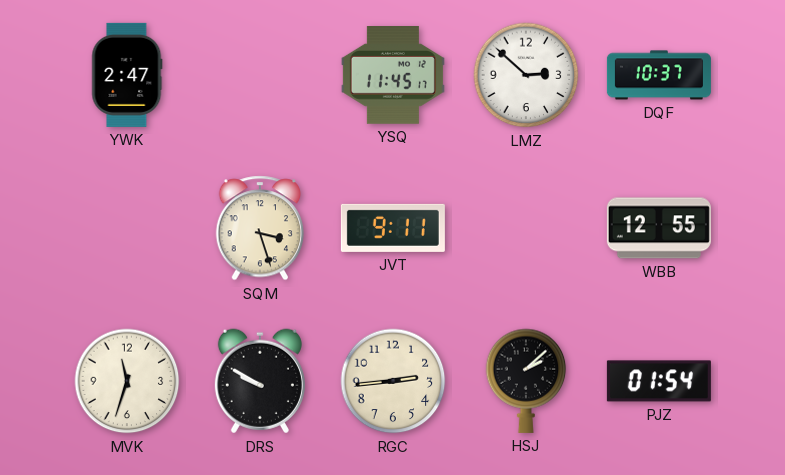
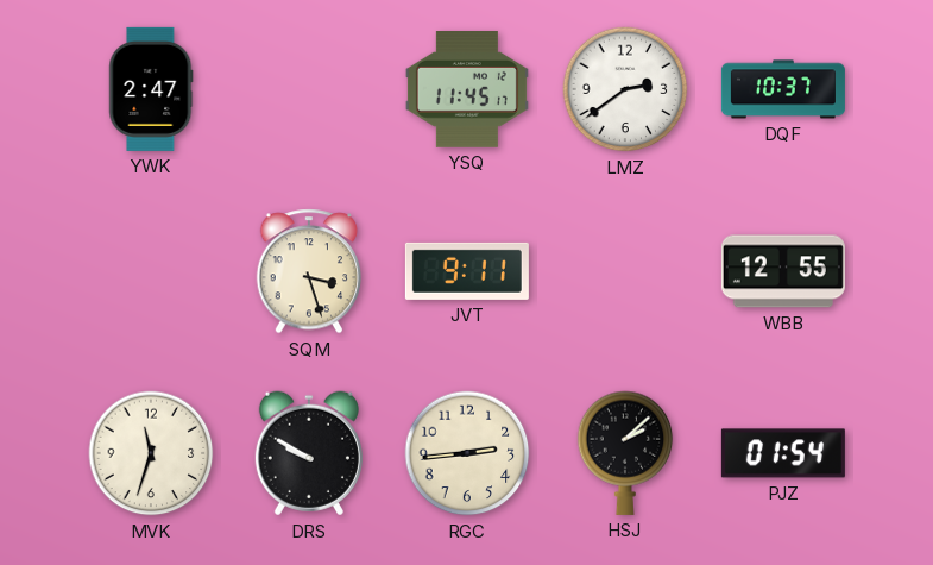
LMZ: 2:52 -> 2:39 (625, 89)
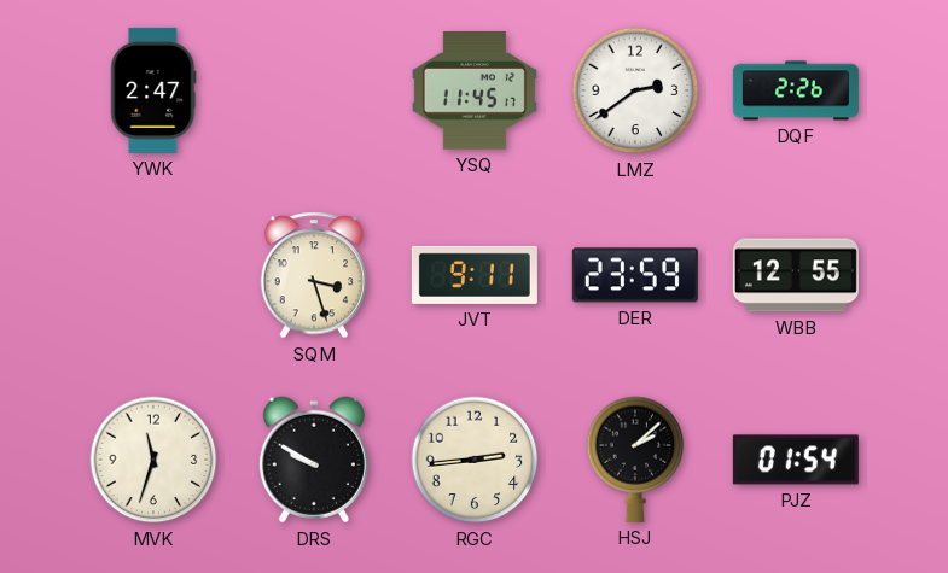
DQF: 10:37 -> 2:26 (796, 90)
DER: none -> 23:59 (635, 275)
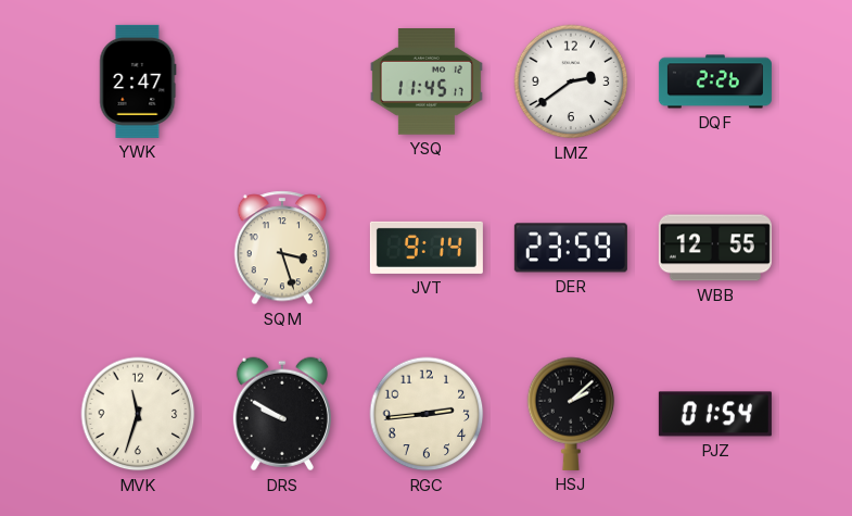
JVT: 9:11 -> 9:14 (427, 248)
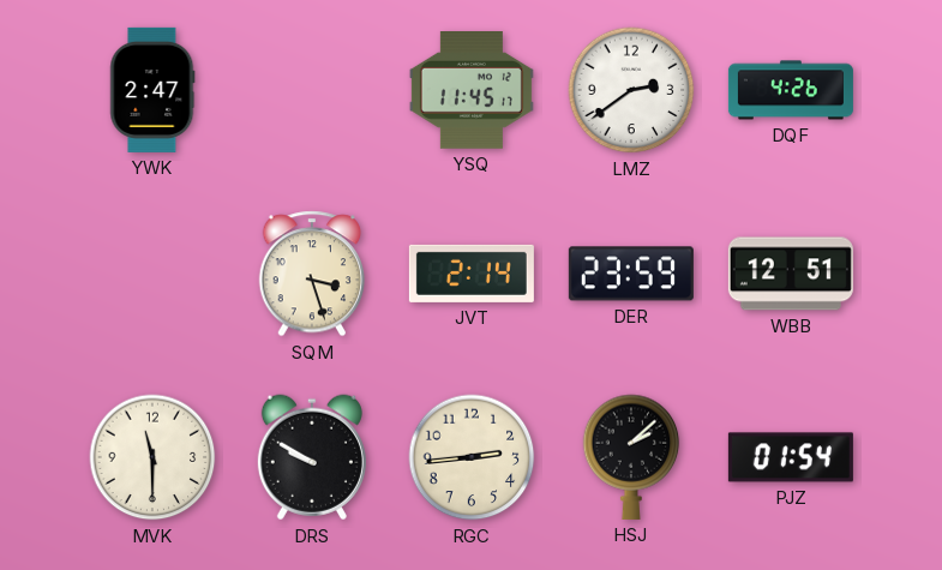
DQF: 2:26 -> 4:26 (791, 90)
JVT: 9:14 -> 2:14 (472, 274)
WBB: 12:55 -> 12:51 (791, 274)
MVK: 11:33 -> 11:30 (152, 457)
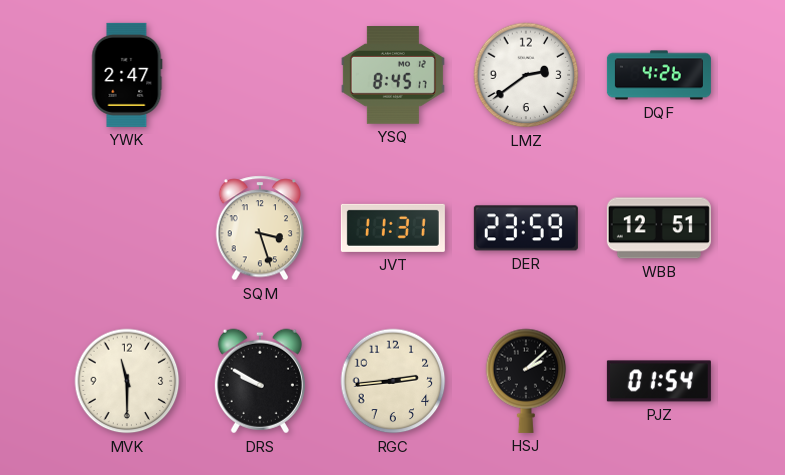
YSQ: 11:45 -> 8:45 (393, 76)
JVT: 2:14 -> 11:31 (393, 228)
